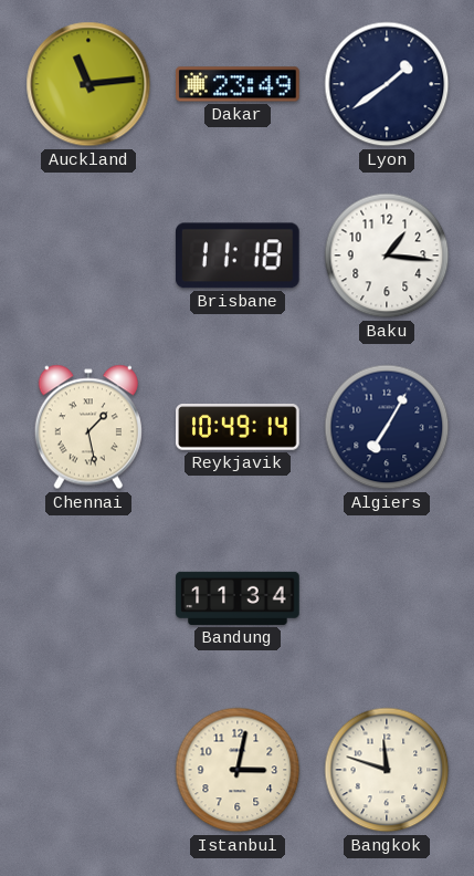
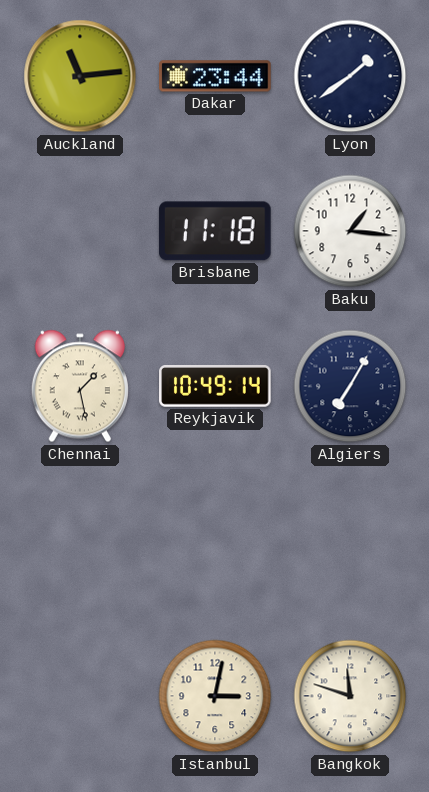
Dakar: 23:49 -> 23:44 (215, 76)
Bandung: 11:34 -> none (238, 598)
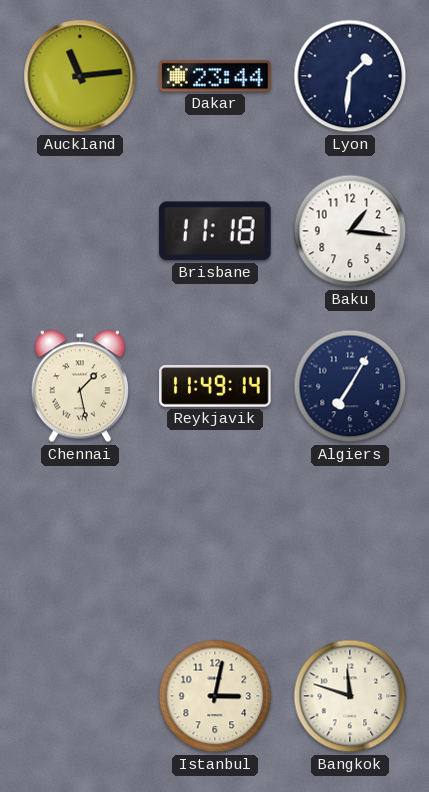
Lyon: 1:39 -> 1:31 (350, 76)
Reykjavik: 10:49 -> 11:49 (215, 387)
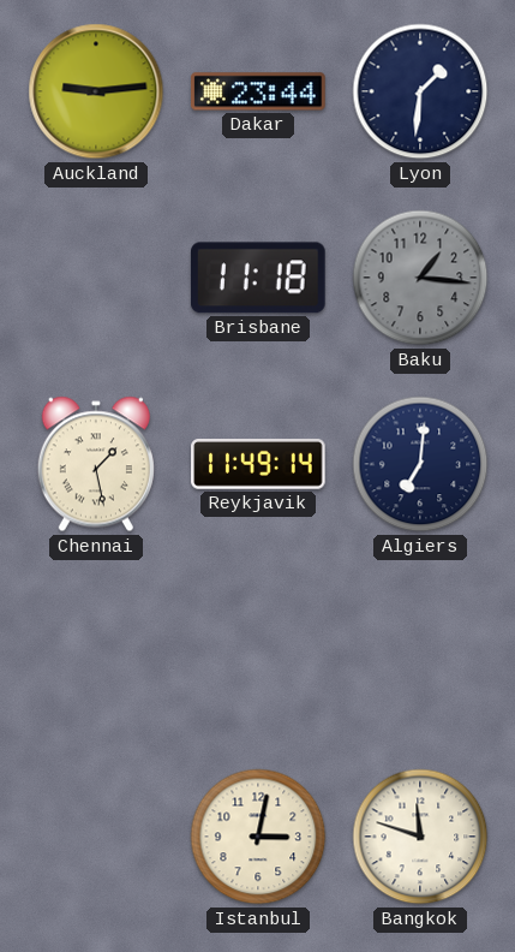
Auckland: 11:14 -> 9:14 (96, 91)
Baku dial: white -> grey (420, 278)
Algiers: 7:05 -> 7:01 (420, 464)
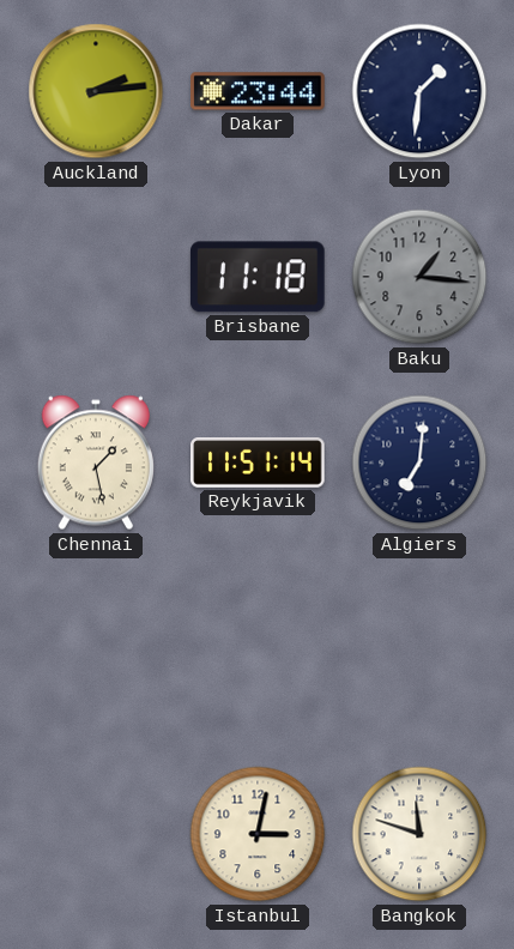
Auckland: 9:14 -> 2:14 (96, 91)
Reykjavik: 11:49 -> 11:51 (258, 464)
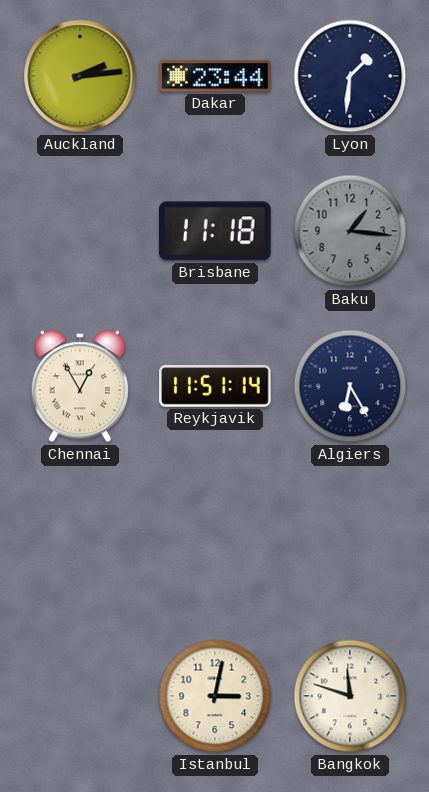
Chennai: 1:28 -> 12:55 (80, 386)
Algiers: 7:01 -> 6:25 (350, 386)
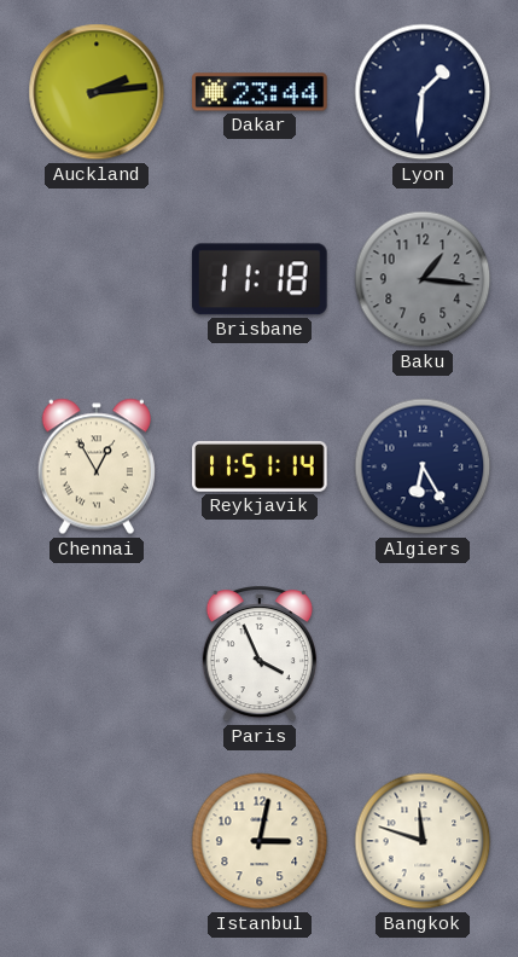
Paris: none -> 3:56 (260, 655)
